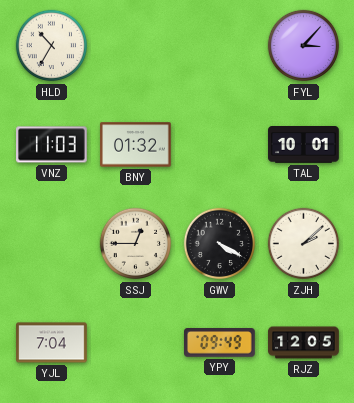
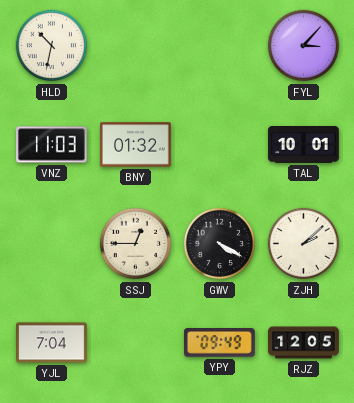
HLD: 10:35 -> 10:32 (52, 46)
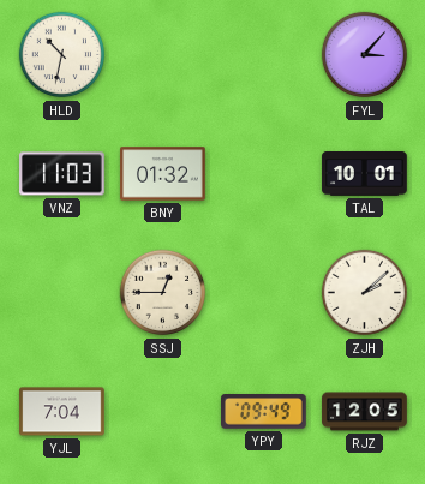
GWV: 4:20 -> none (220, 244)
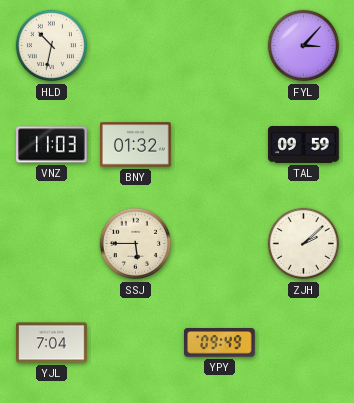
TAL: 10:01 -> 09:59 (304, 145)
SSJ: 12:45 -> 5:45 (136, 244)
RJZ: 12:05 -> none (365, 412)
